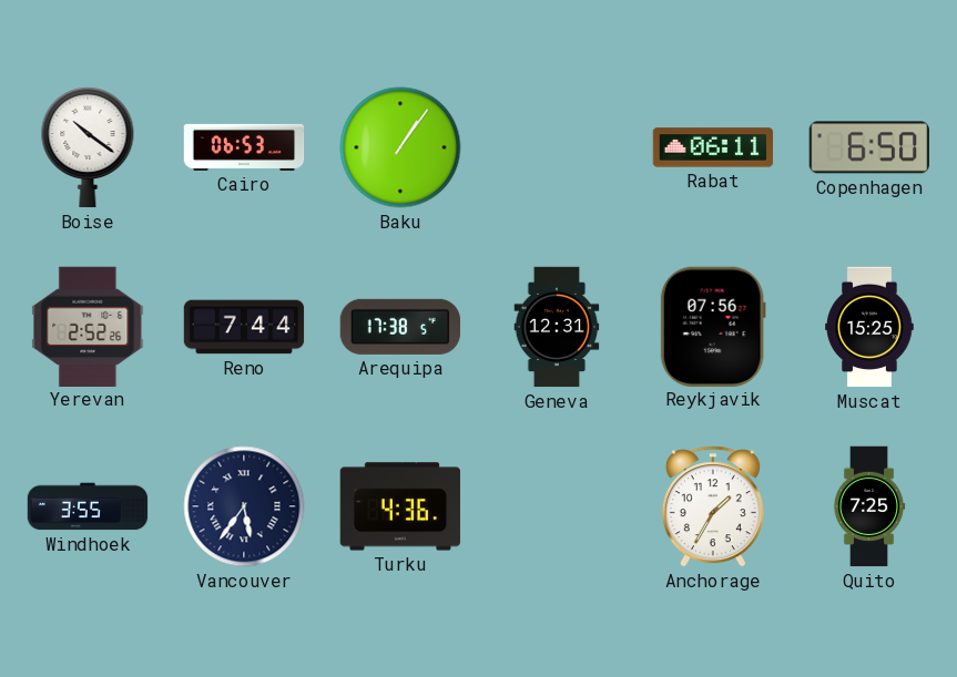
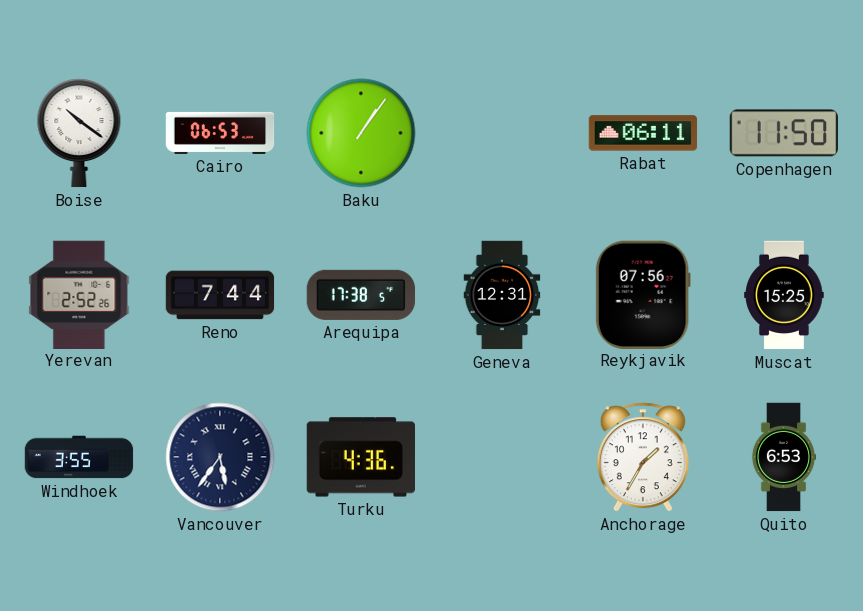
Copenhagen: 6:50 -> 11:50 (783, 133)
Quito: 7:25 -> 6:53 (784, 457)
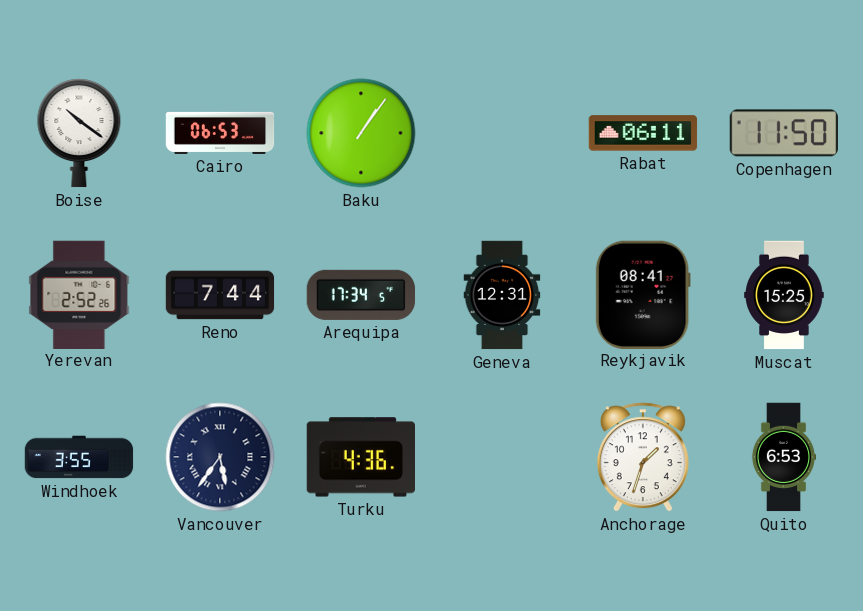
Arequipa: 17:38 -> 17:34 (361, 295)
Reykjavik: 07:56 -> 08:41 (643, 294)
Anchorage: 1:35 -> 1:33 (643, 457)
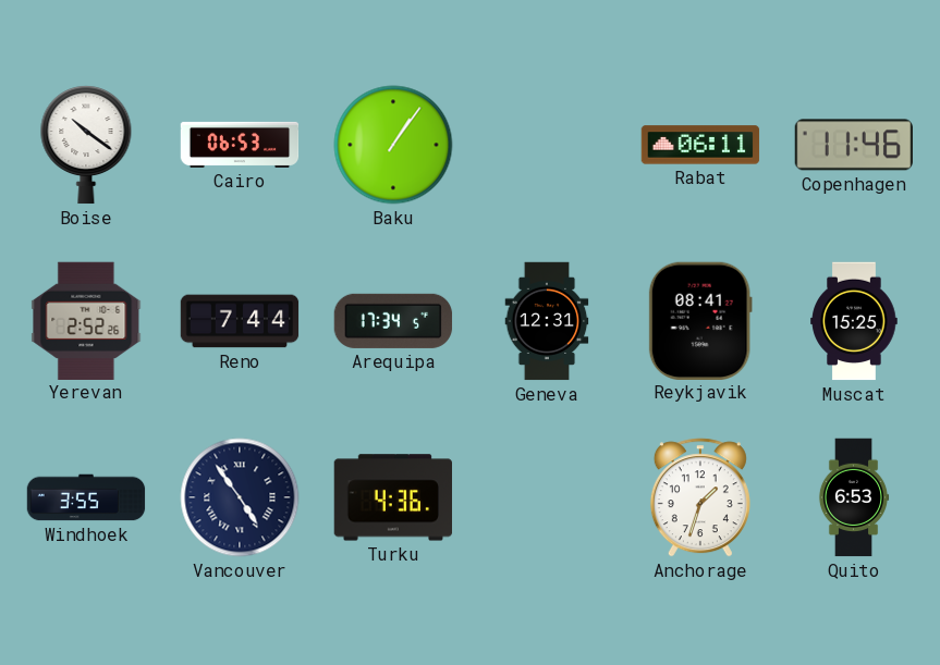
Copenhagen: 11:50 -> 11:46 (853, 145)
Vancouver: 5:36 -> 4:54 (240, 497)
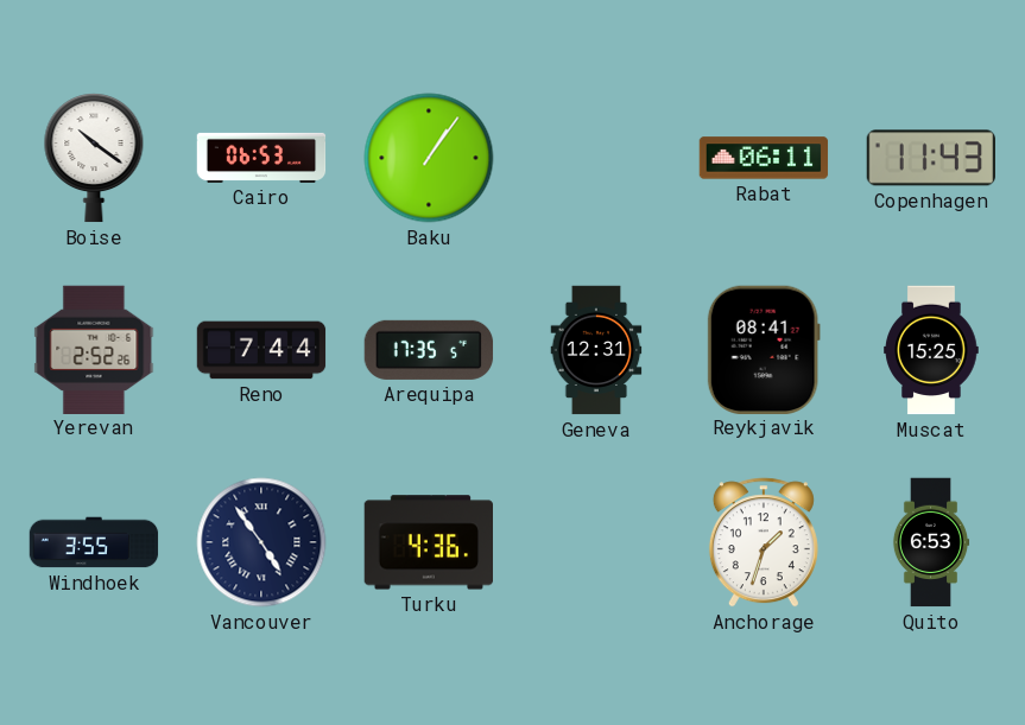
Copenhagen: 11:46 -> 11:43 (930, 158)
Arequipa: 17:34 -> 17:35 (429, 350)
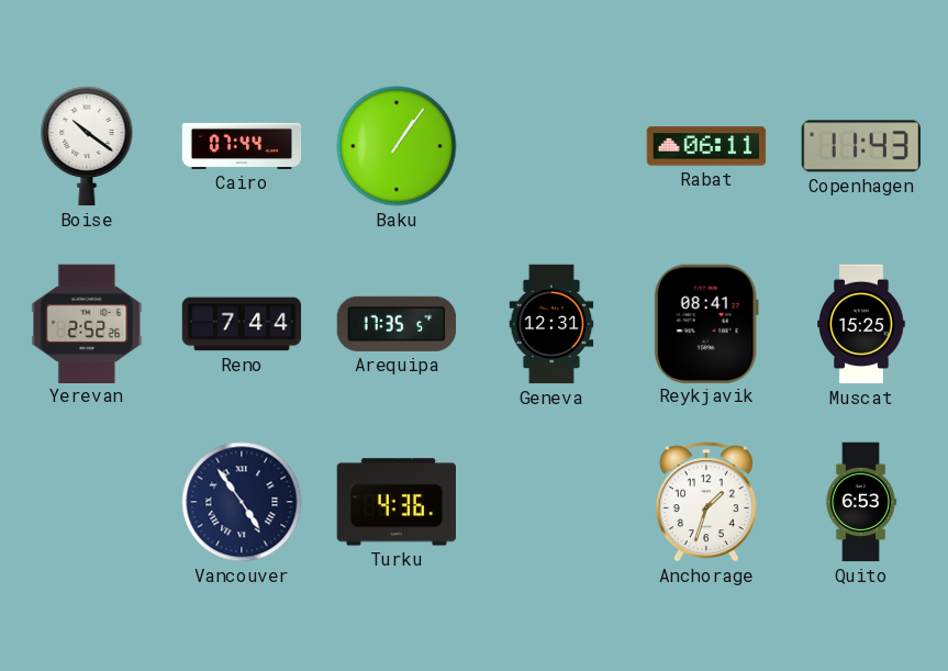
Cairo: 06:53 -> 07:44 (242, 146)
Windhoek: 3:55 -> none (94, 542)
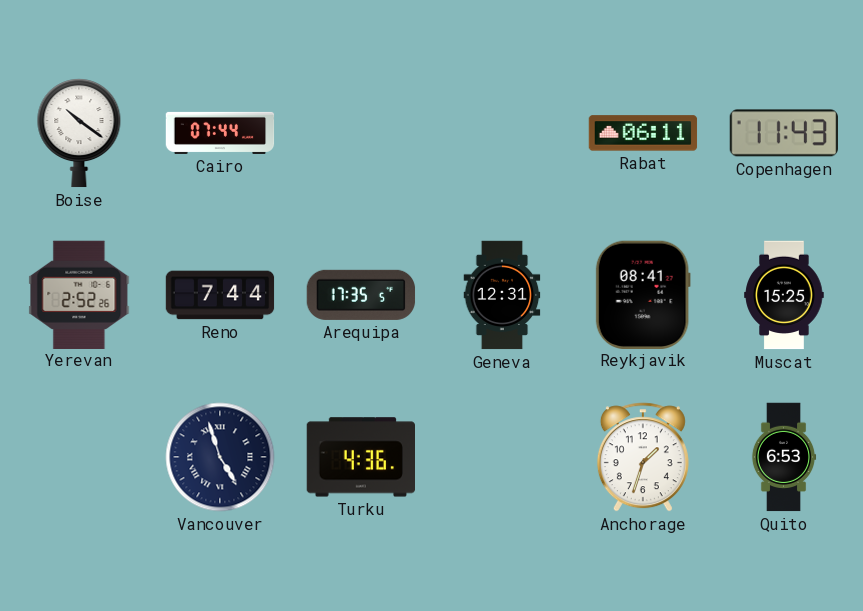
Baku: 1:06 -> none (397, 146)
Vancouver: 4:54 -> 4:57 (220, 457)
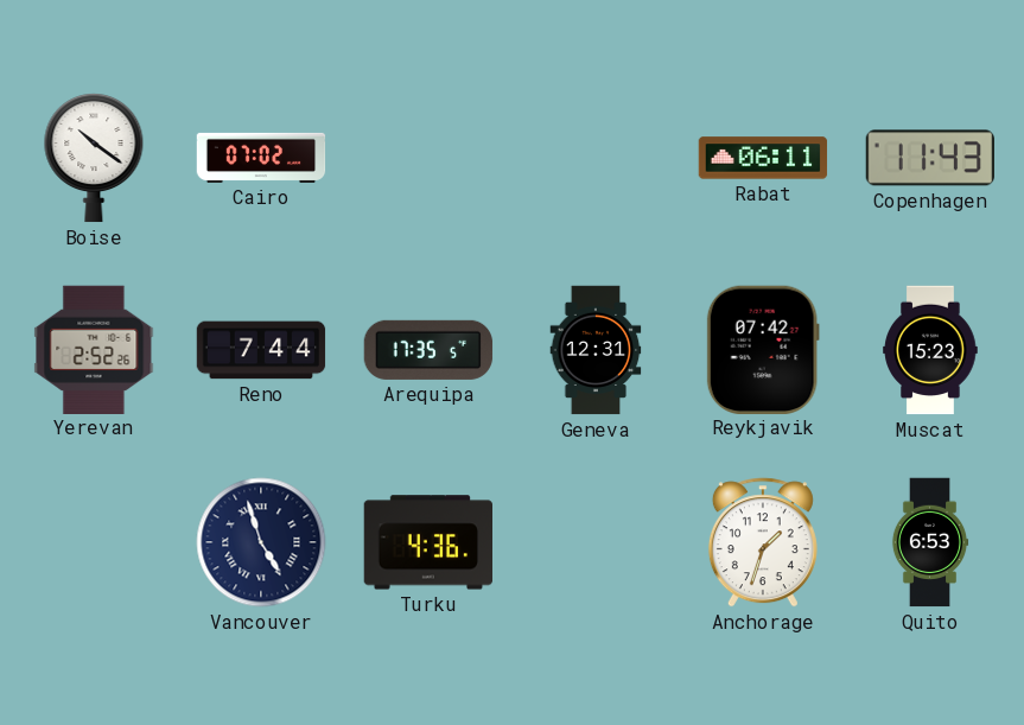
Cairo: 07:44 -> 07:02 (261, 158)
Reykjavik: 08:41 -> 07:42 (763, 349)
Muscat: 15:25 -> 15:23 (930, 350)
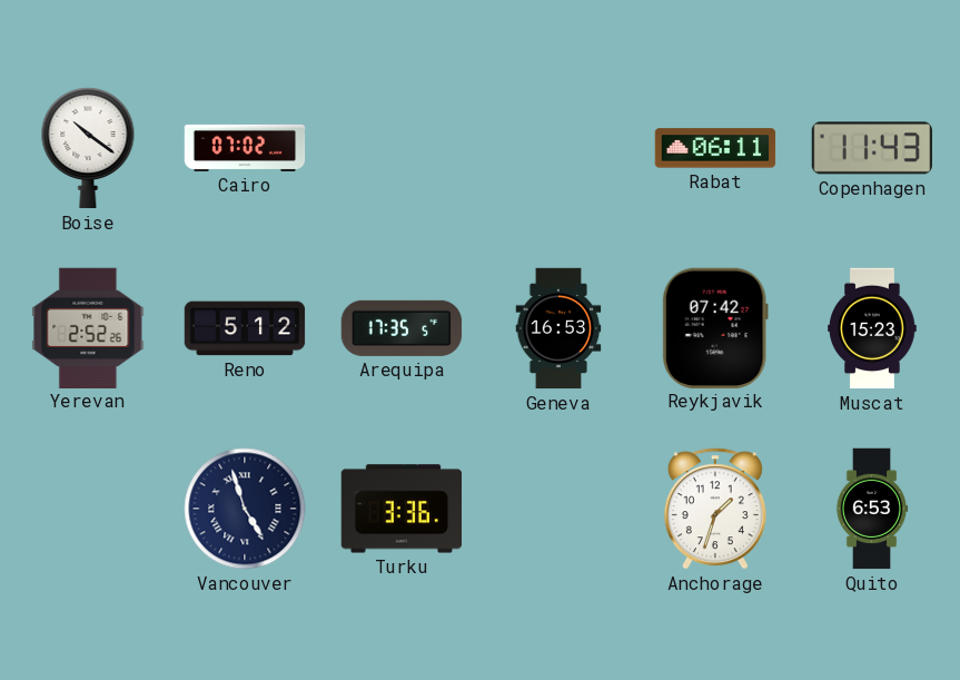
Reno: 7:44 -> 5:12 (245, 328)
Geneva: 12:31 -> 16:53 (558, 328)
Turku: 4:36 -> 3:36 (402, 509)
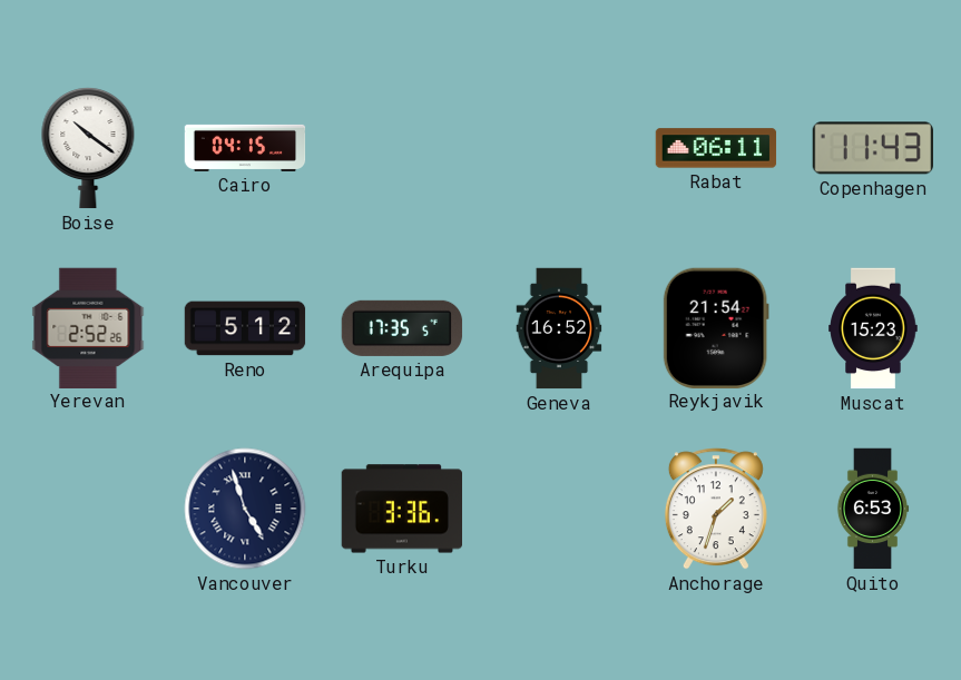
Cairo: 07:02 -> 04:15 (245, 148)
Geneva: 16:53 -> 16:52 (559, 328)
Reykjavik: 07:42 -> 21:54 (716, 327)
